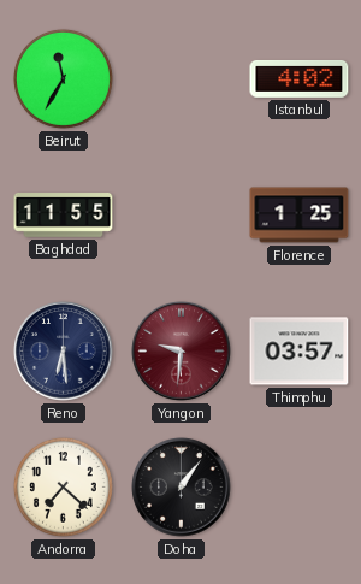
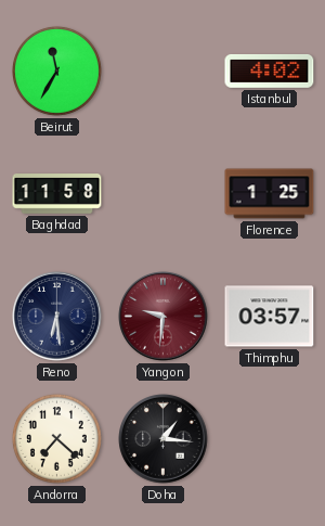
Baghdad: 11:55 -> 11:58 (57, 194)
Doha: 1:06 -> 1:16 (164, 439)
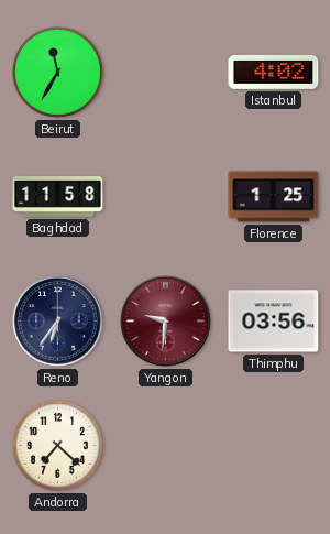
Reno: 6:29 -> 6:36 (58, 322)
Thimphu: 03:57 -> 03:56 (274, 322)
Doha: 1:16 -> none (164, 439)
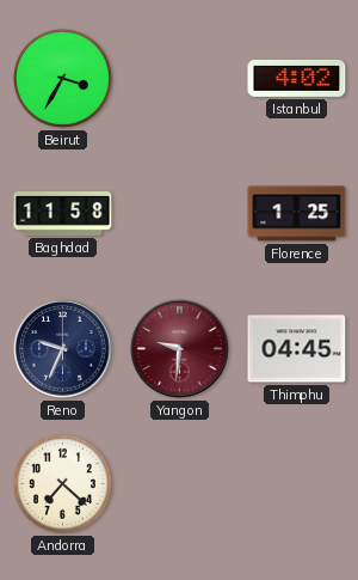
Beirut: 11:35 -> 3:35 (62, 78)
Reno: 6:36 -> 9:34 (63, 349)
Thimphu: 03:56 -> 04:45 (297, 349)
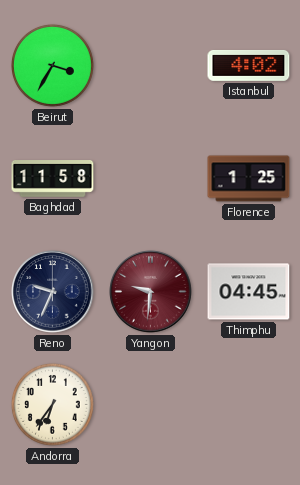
Andorra: 7:22 -> 6:36 (52, 404)
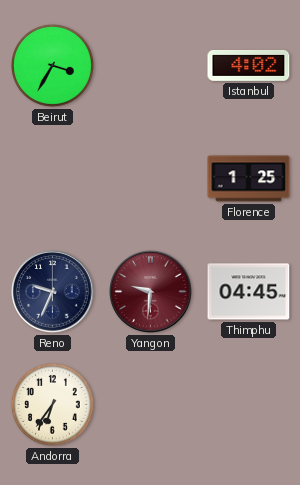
Baghdad: 11:58 -> none (53, 179)
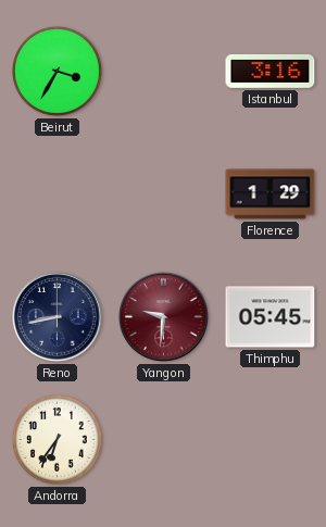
Istanbul: 4:02 -> 3:16 (271, 71)
Florence: 1:25 -> 1:29 (271, 195)
Reno: 9:34 -> 8:43 (58, 317)
Thimphu: 04:45 -> 05:45 (271, 317)
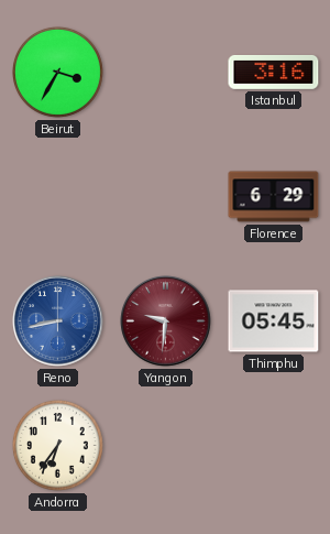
Florence: 1:29 -> 6:29 (274, 197)
Reno dial: navy -> blue (58, 322)
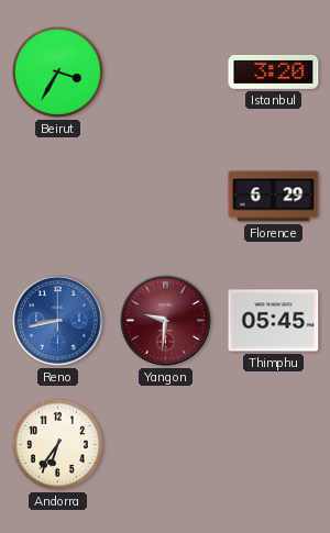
Istanbul: 3:16 -> 3:20 (274, 71)
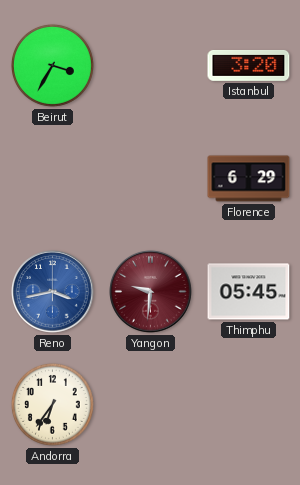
Reno: 8:43 -> 3:43 (53, 292)
